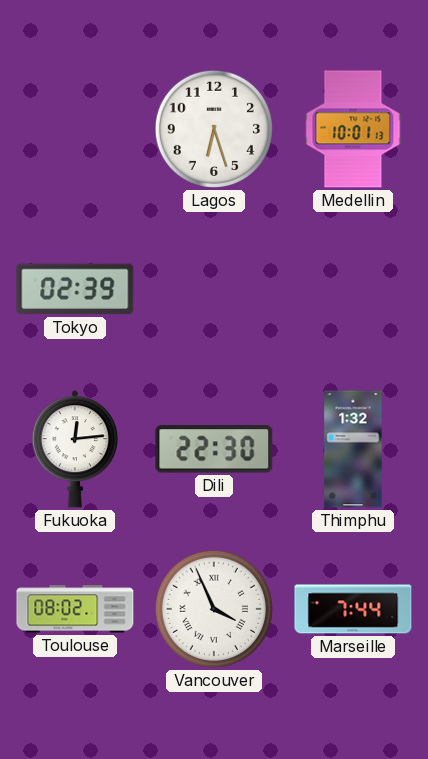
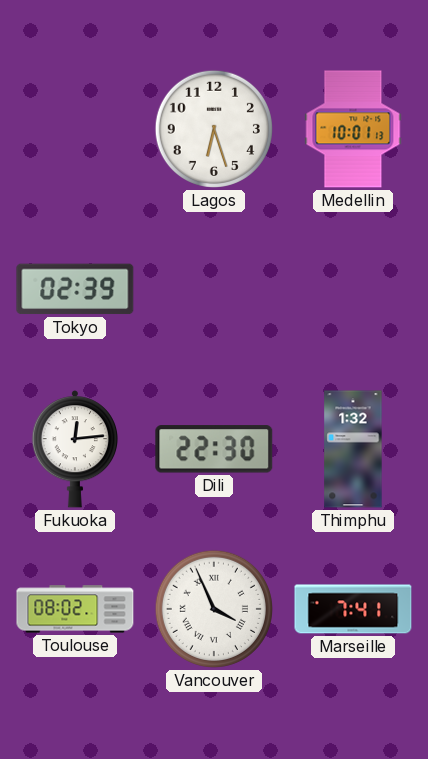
Marseille: 7:44 -> 7:41 (353, 609)
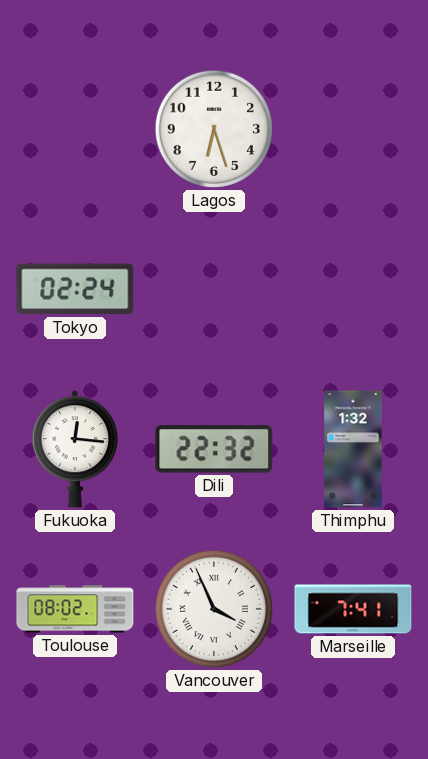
Medellin: 10:01 -> none (353, 129)
Tokyo: 02:39 -> 02:24 (75, 289)
Fukuoka: 12:14 -> 12:16 (74, 449)
Dili: 22:30 -> 22:32 (214, 449)
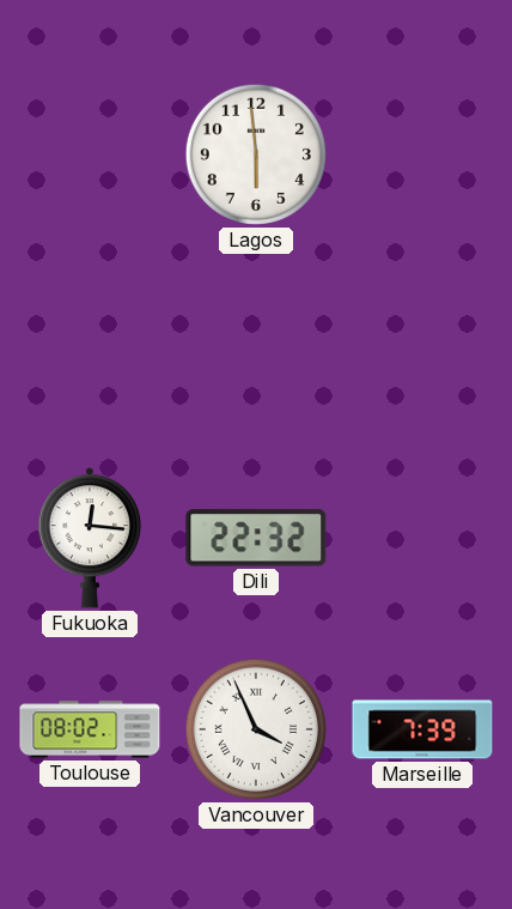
Lagos: 6:27 -> 5:59 (256, 154)
Tokyo: 02:24 -> none (75, 289)
Thimphu: 1:32 -> none (353, 449)
Marseille: 7:41 -> 7:39 (422, 729)
